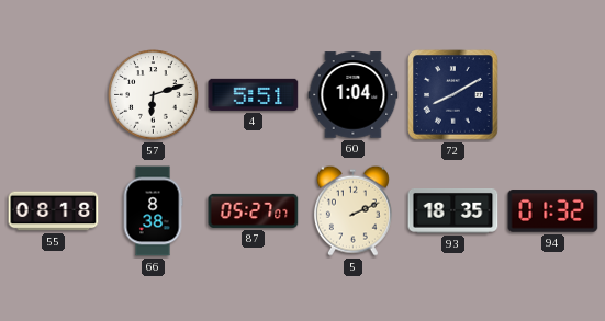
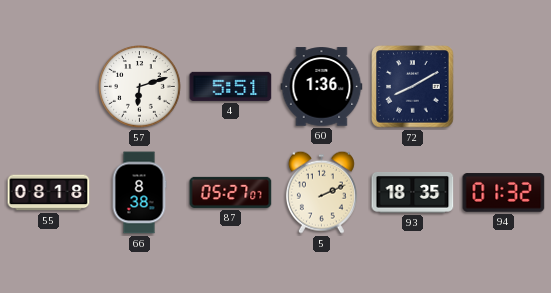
60: 1:04 -> 1:36 (322, 87)
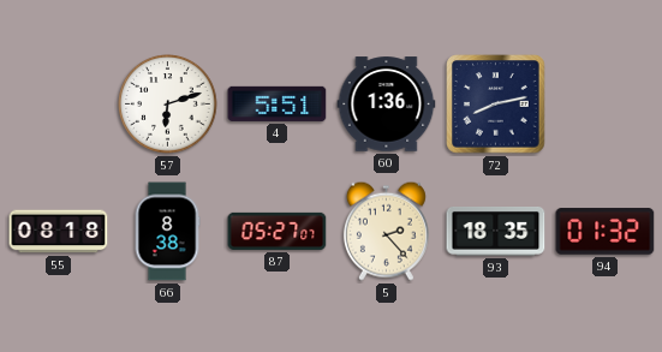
72: 8:10 -> 8:13 (496, 105)
5: 2:11 -> 2:23 (386, 231)
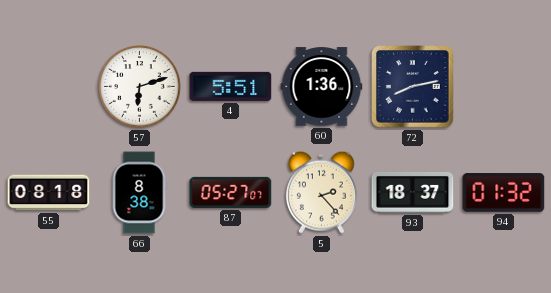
93: 18:35 -> 18:37 (413, 193)
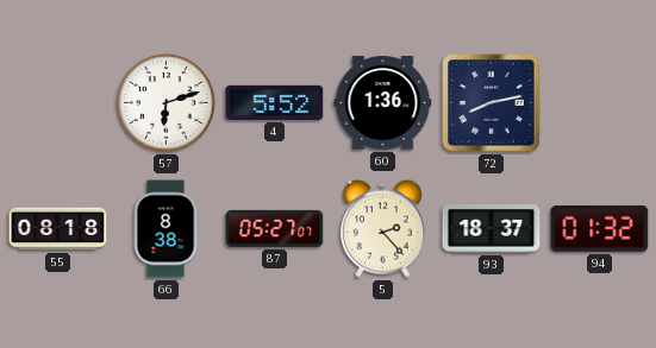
4: 5:51 -> 5:52 (275, 102)
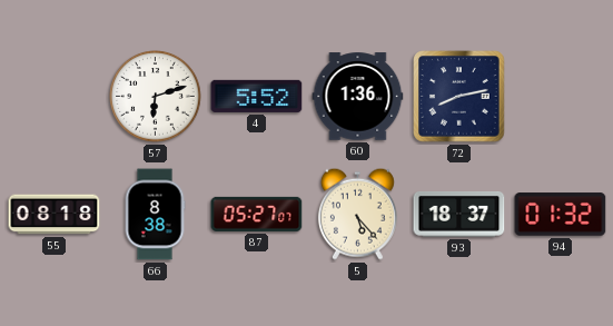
5: 2:23 -> 5:23 (357, 214)
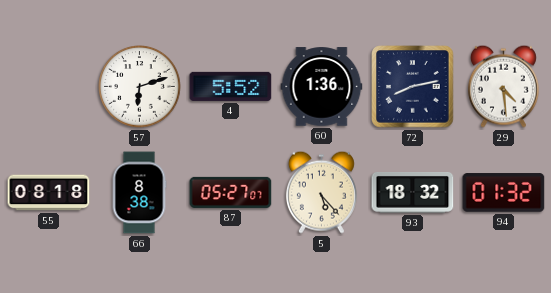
29: none -> 4:29 (503, 86)
93: 18:37 -> 18:32 (413, 193)
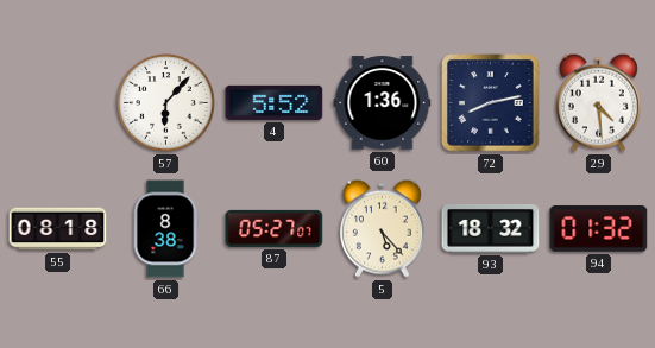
57: 6:12 -> 6:07 (166, 103)
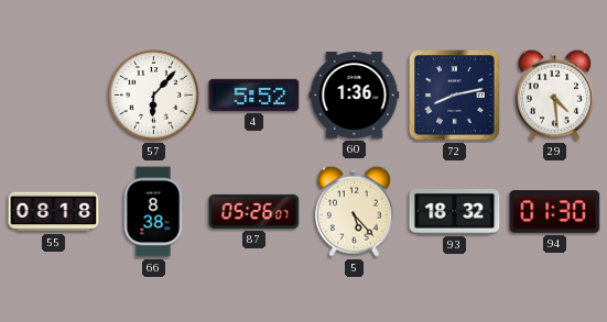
87: 05:27 -> 05:26 (254, 211)
94: 01:32 -> 01:30 (555, 212)
